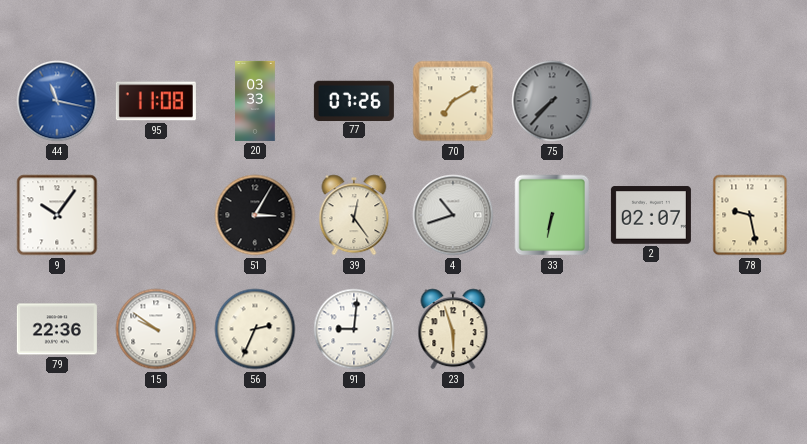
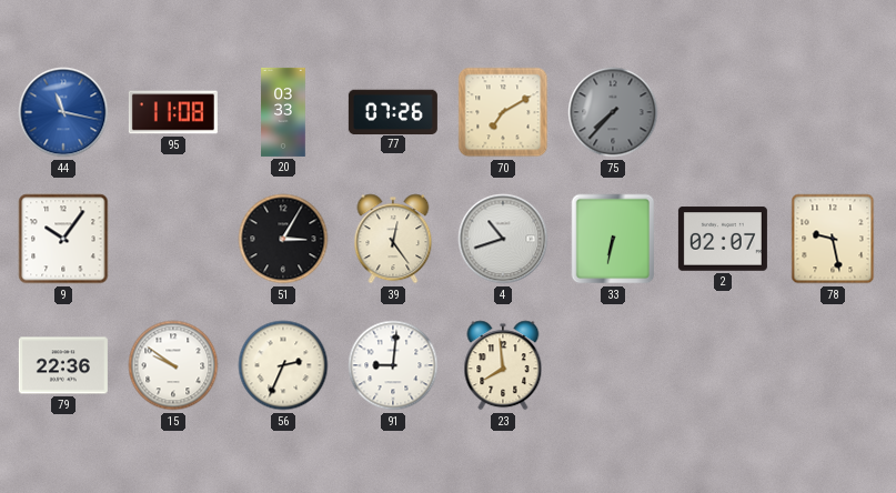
23: 5:57 -> 7:59 (503, 365)
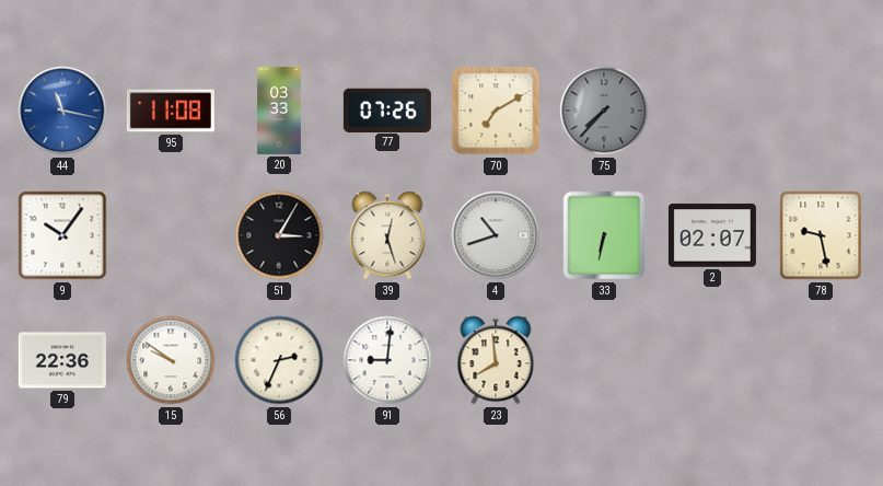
39: 12:24 -> 12:27 (387, 235)
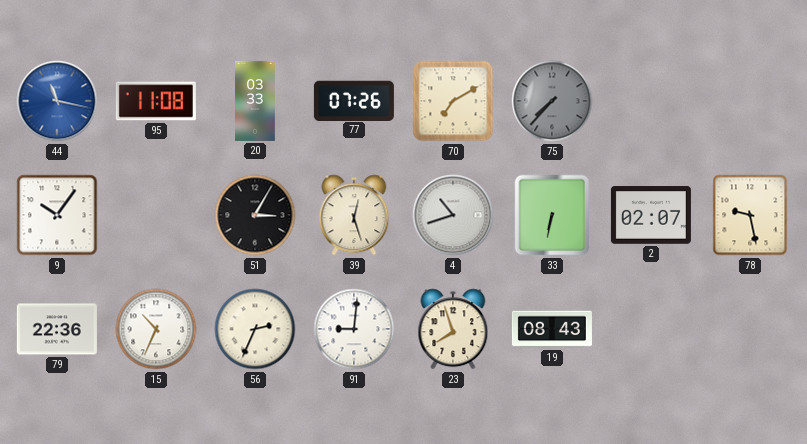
15: 9:51 -> 10:34 (156, 329)
23: 7:59 -> 7:57 (453, 329)
19: none -> 08:43 (552, 329)
